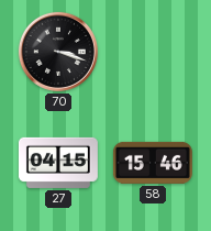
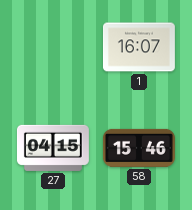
70: 3:18 -> none (58, 52)
1: none -> 16:07 (139, 47)
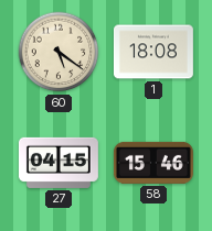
60: none -> 5:21 (59, 52)
1: 16:07 -> 18:08 (153, 52)
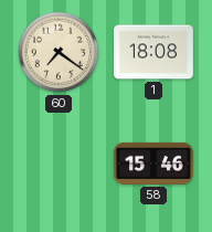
60: 5:21 -> 7:21 (59, 52)
27: 04:15 -> none (59, 163)
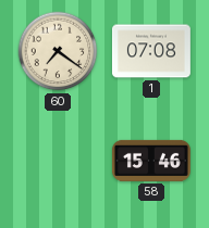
1: 18:08 -> 07:08 (151, 51)
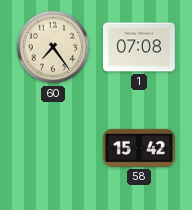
60: 7:21 -> 7:24 (53, 47)
58: 15:46 -> 15:42 (139, 148)
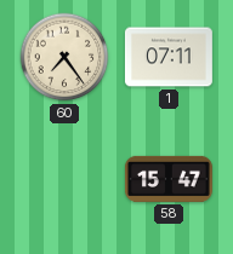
1: 07:08 -> 07:11 (169, 57)
58: 15:42 -> 15:47 (169, 179)
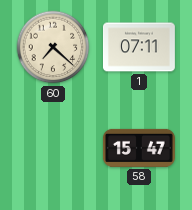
60: 7:24 -> 7:22 (53, 47)
